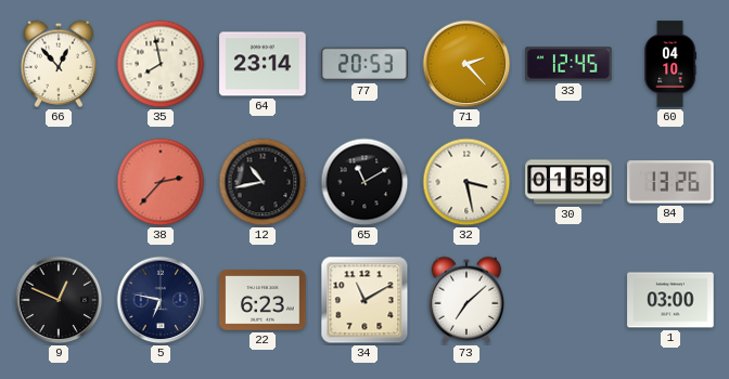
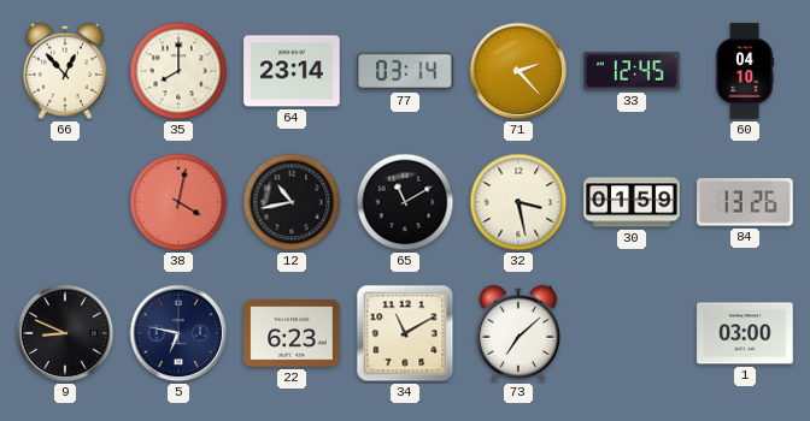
35: 7:58 -> 8:00 (178, 71)
77: 20:53 -> 03:14 (405, 71)
38: 2:37 -> 4:02 (178, 202)
9: 12:49 -> 8:49 (65, 333)
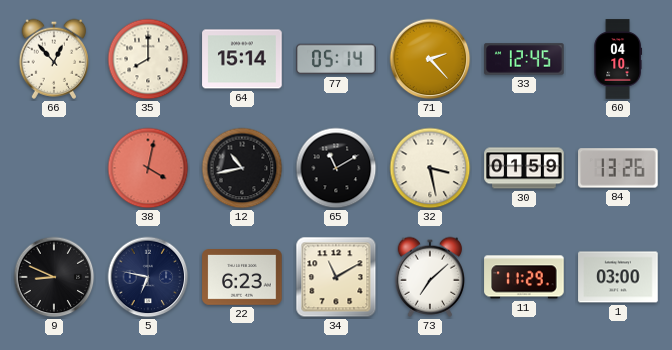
64: 23:14 -> 15:14 (242, 59)
77: 03:14 -> 05:14 (336, 59)
11: none -> 11:29 (524, 277)
